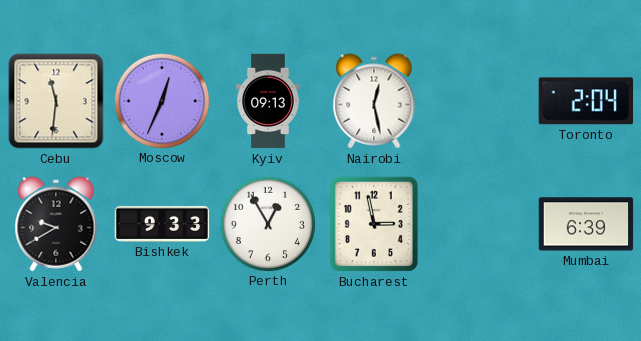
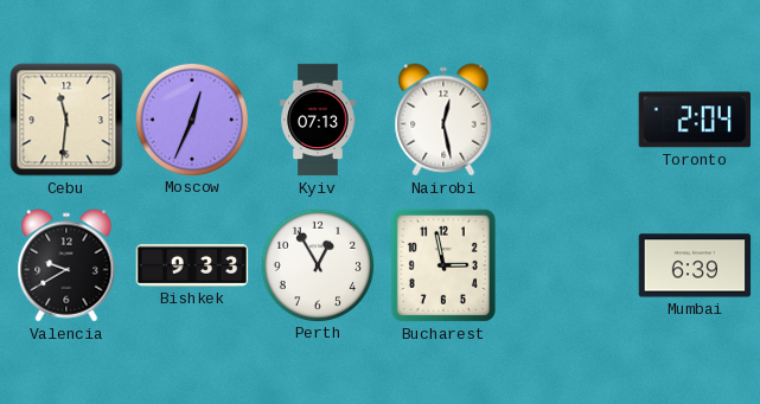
Kyiv: 09:13 -> 07:13 (318, 120)
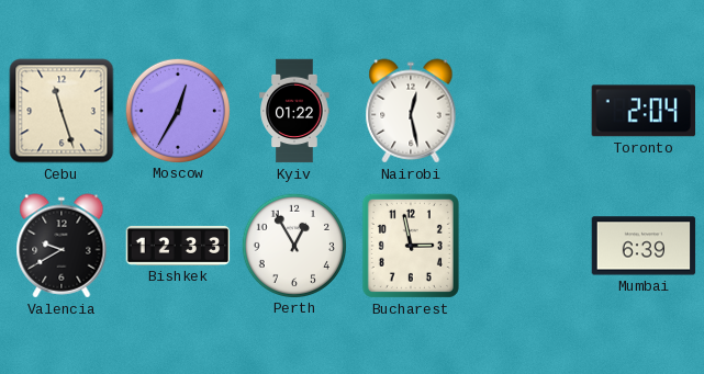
Cebu: 11:31 -> 11:27 (62, 111)
Moscow: 12:34 -> 12:35 (177, 110)
Kyiv: 07:13 -> 01:22 (294, 111)
Bishkek: 9:33 -> 12:33 (178, 246)
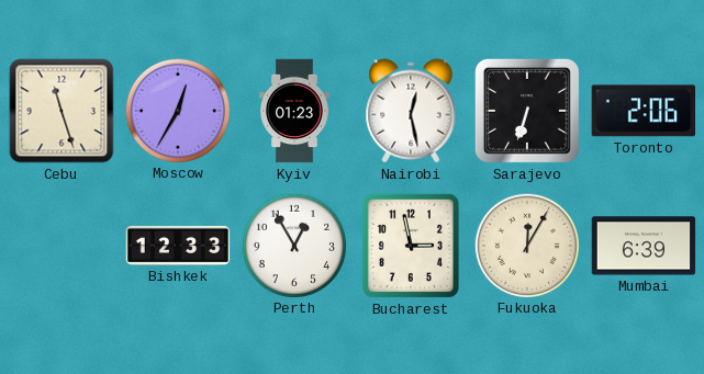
Kyiv: 01:22 -> 01:23 (294, 111)
Sarajevo: none -> 6:33 (527, 111)
Toronto: 2:04 -> 2:06 (642, 111)
Valencia: 9:40 -> none (62, 246)
Fukuoka: none -> 12:05 (526, 245)
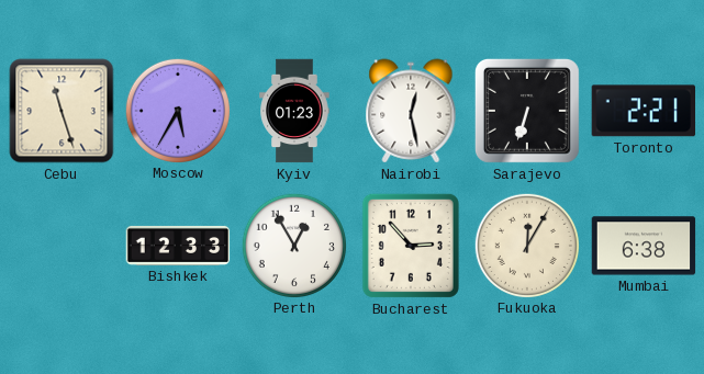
Moscow: 12:35 -> 5:35 (177, 110)
Toronto: 2:06 -> 2:21 (642, 111)
Bucharest: 2:58 -> 2:53 (411, 246)
Mumbai: 6:39 -> 6:38 (644, 246)
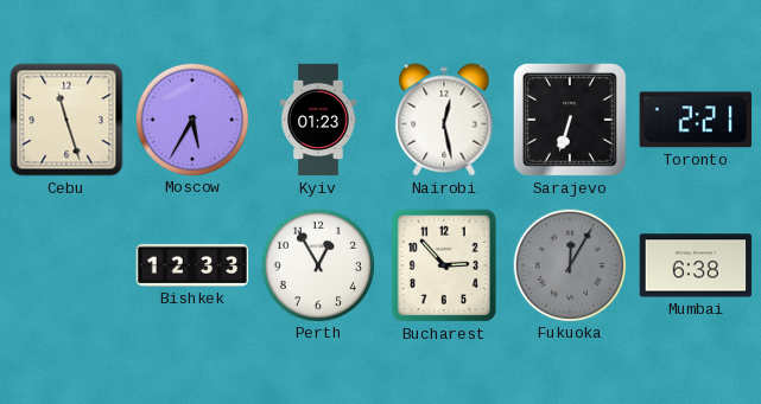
Fukuoka dial: cream -> grey (569, 264)
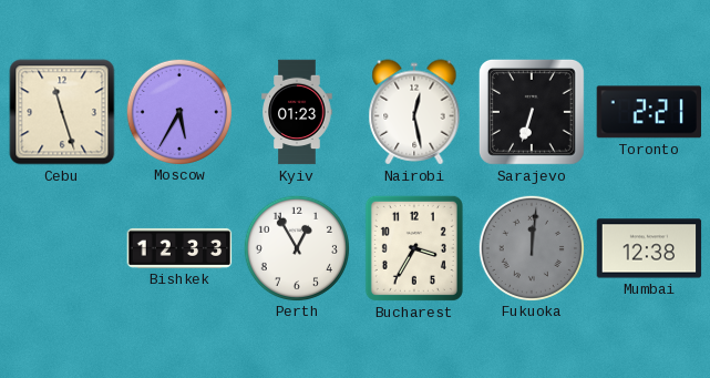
Bucharest: 2:53 -> 3:35 (414, 248)
Fukuoka: 12:05 -> 12:01 (531, 247)
Mumbai: 6:38 -> 12:38 (649, 248)
